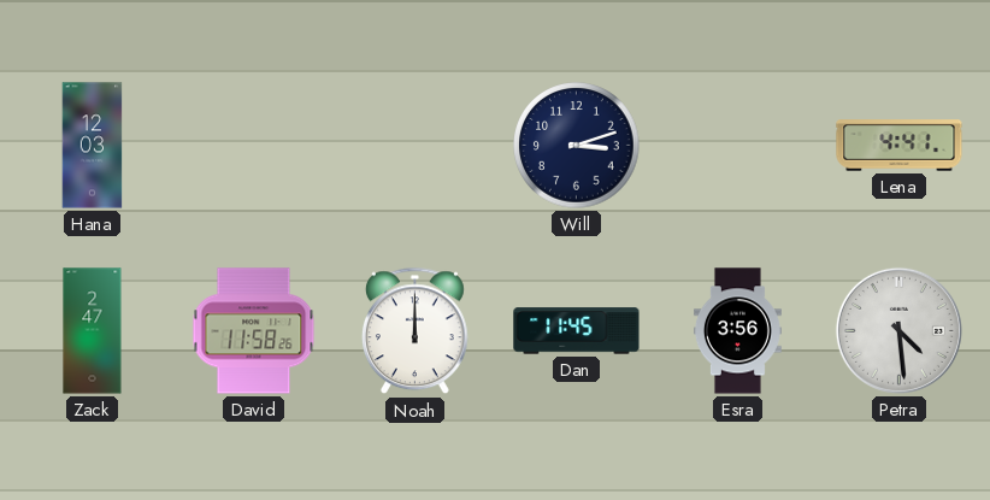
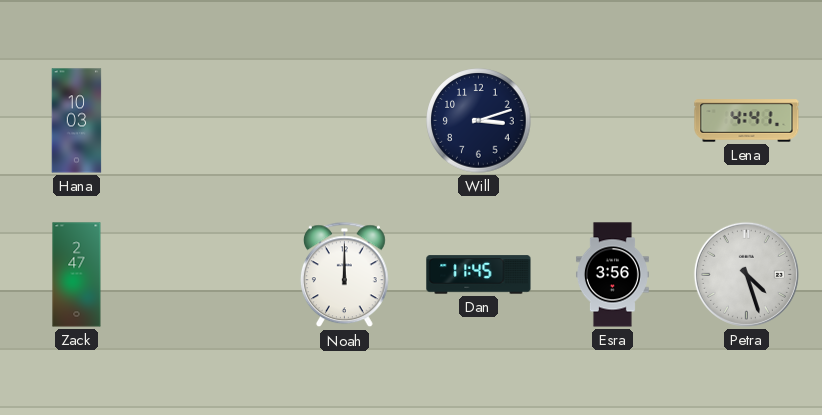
Hana: 12:03 -> 10:03 (77, 121)
David: 11:58 -> none (254, 331)
Petra: 4:29 -> 4:27 (746, 274)
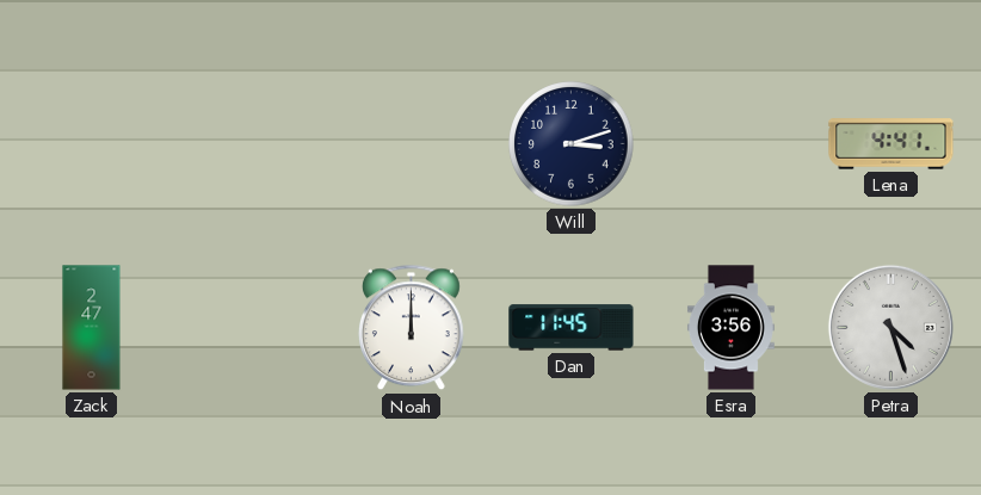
Hana: 10:03 -> none (77, 121)
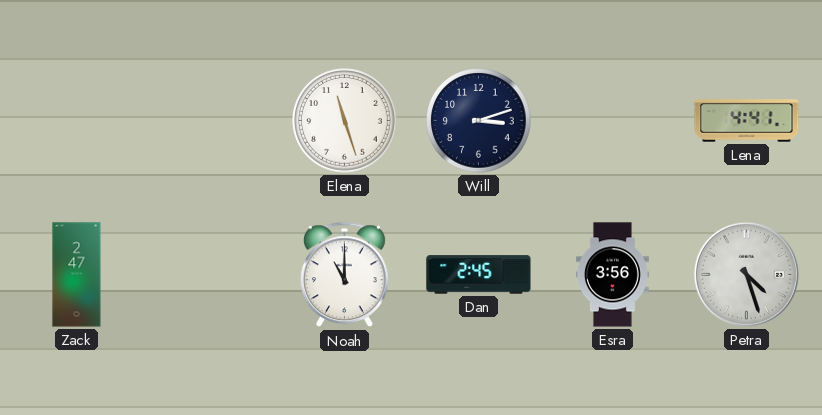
Elena: none -> 11:27 (345, 121)
Noah: 12:00 -> 11:00 (344, 275)
Dan: 11:45 -> 2:45 (479, 275)
